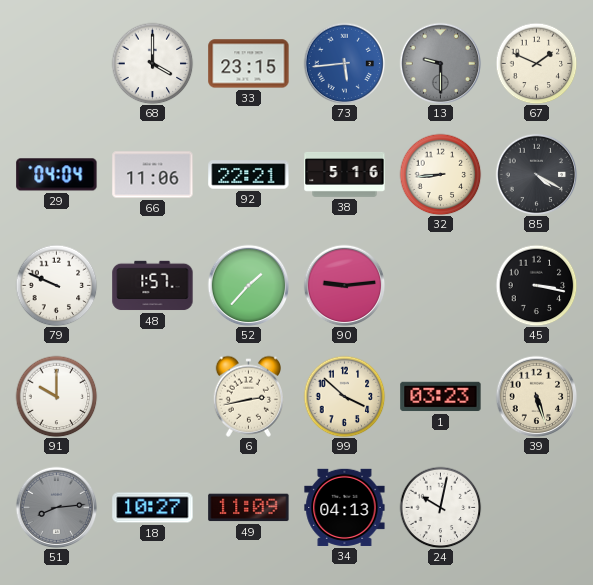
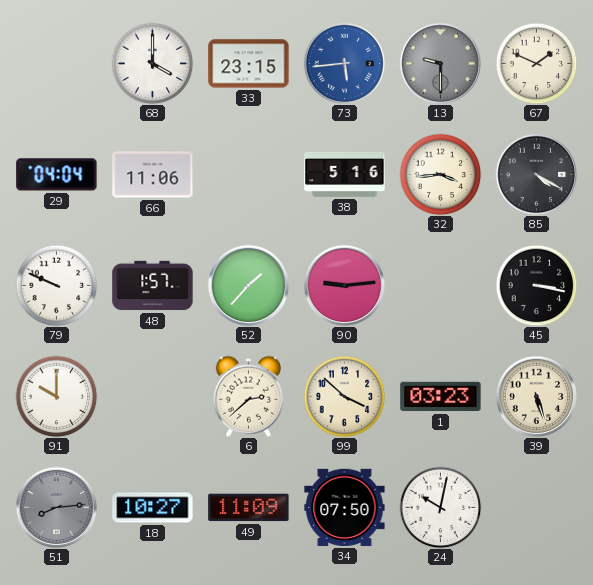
92: 22:21 -> none (249, 175)
32: 8:44 -> 3:44 (440, 174)
6: 2:43 -> 2:38 (249, 396)
34: 04:13 -> 07:50 (345, 507)
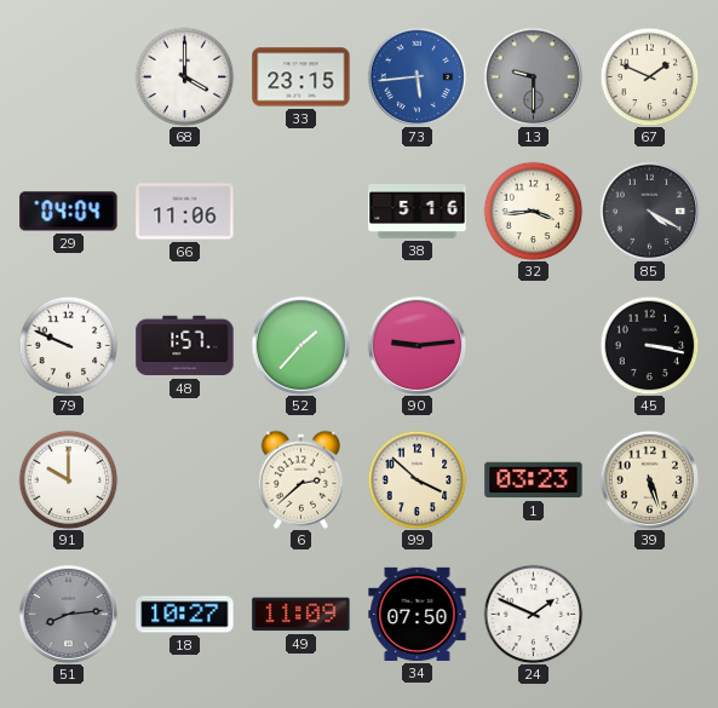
24: 10:02 -> 1:49 (533, 614)
